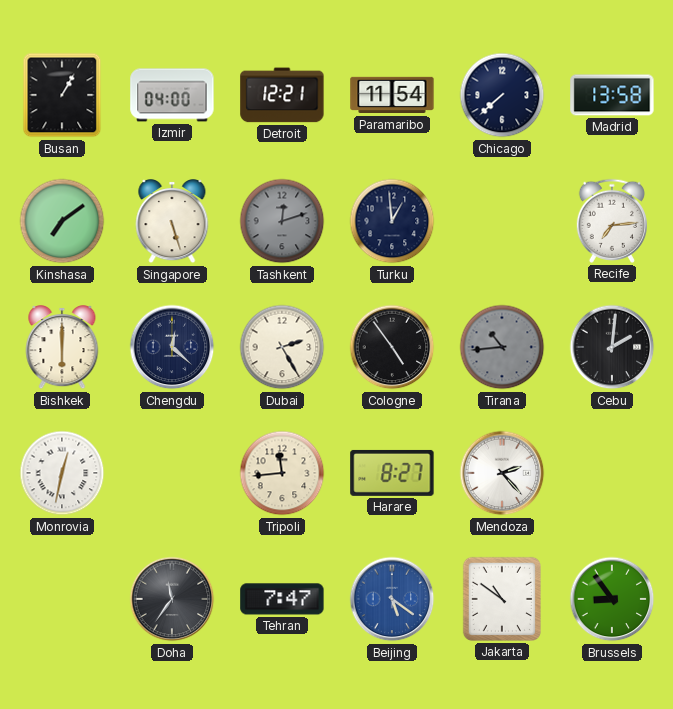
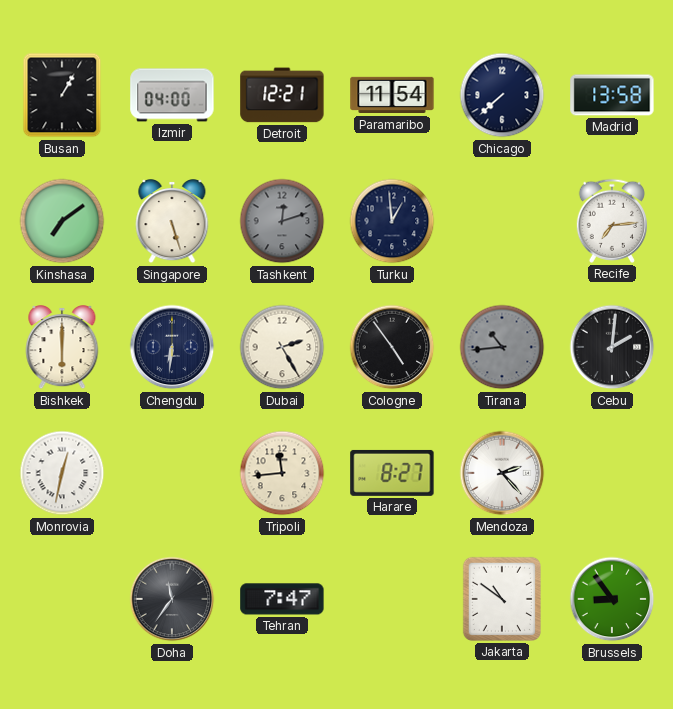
Chengdu: 12:22 -> 6:31 (172, 347)
Beijing: 5:21 -> none (392, 599)
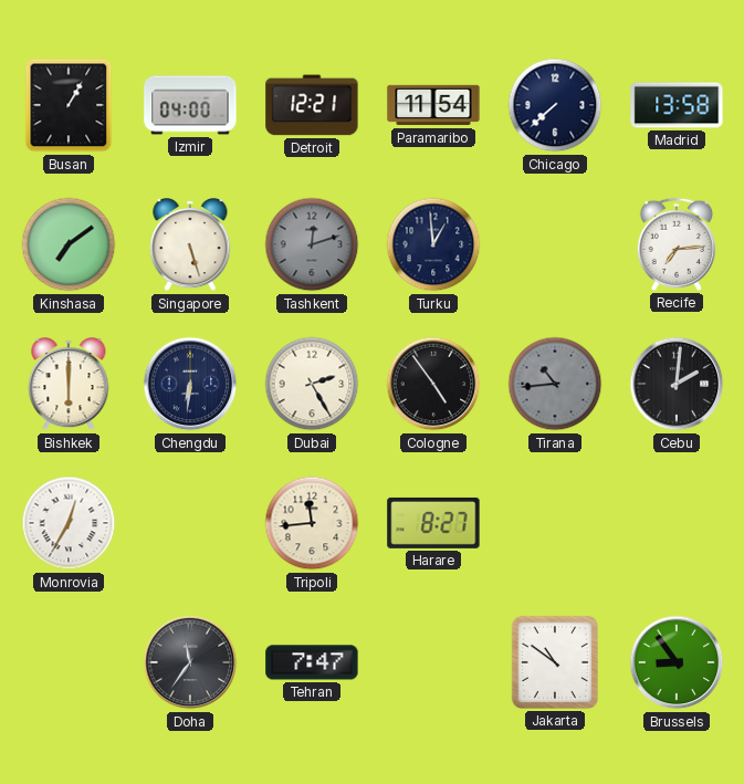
Monrovia: 12:32 -> 12:35 (69, 523)
Mendoza: 2:23 -> none (502, 473)
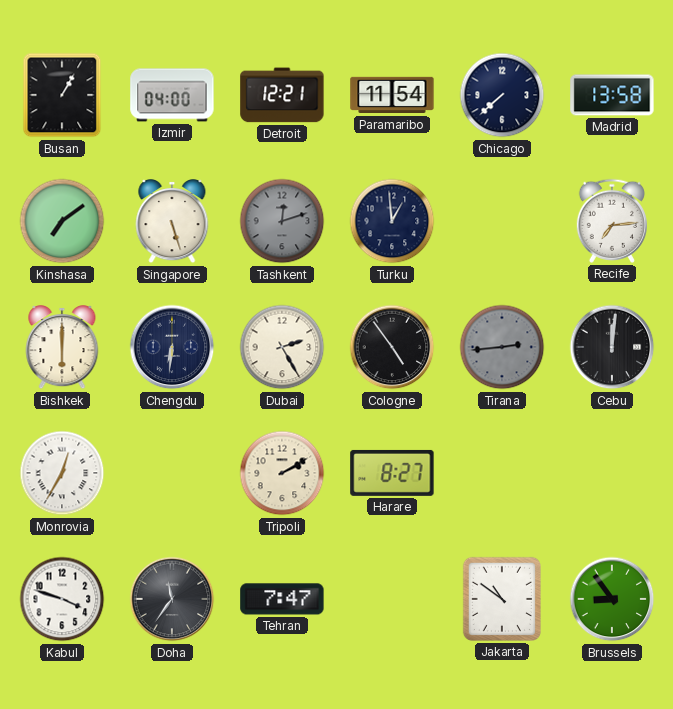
Tirana: 10:44 -> 2:44 (502, 347)
Cebu: 2:01 -> 12:01 (612, 347)
Tripoli: 11:44 -> 2:10 (282, 473)
Kabul: none -> 3:48 (62, 599)
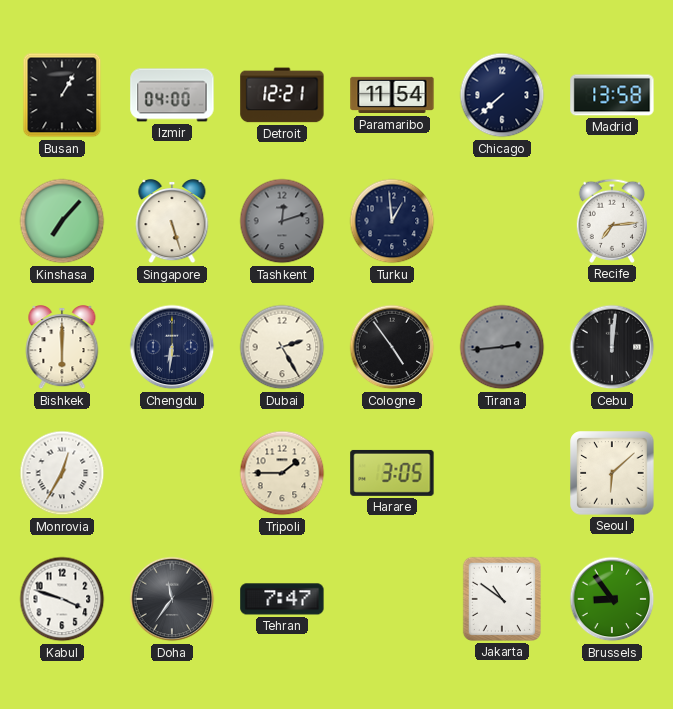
Kinshasa: 7:09 -> 7:07 (62, 221)
Tripoli: 2:10 -> 1:45 (282, 473)
Harare: 8:27 -> 3:05 (392, 473)
Seoul: none -> 6:08 (612, 473)
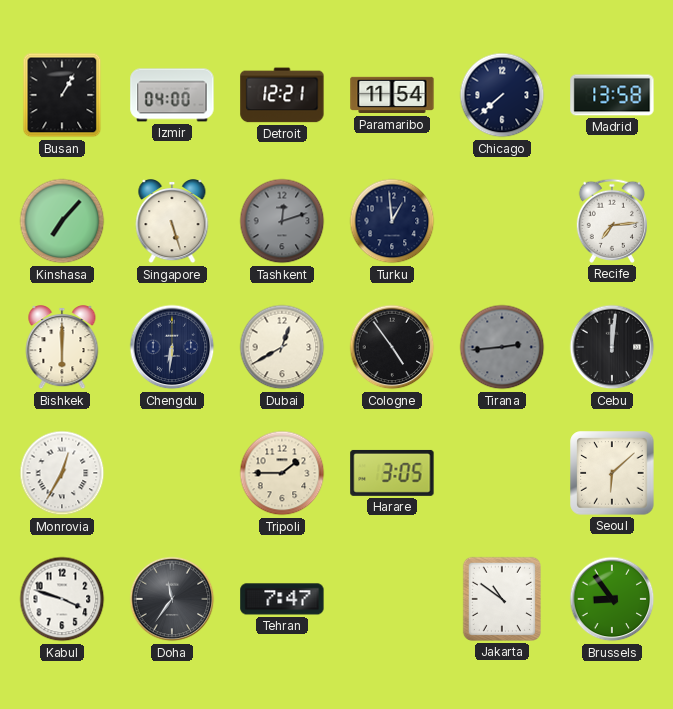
Dubai: 2:25 -> 12:40 (282, 347)
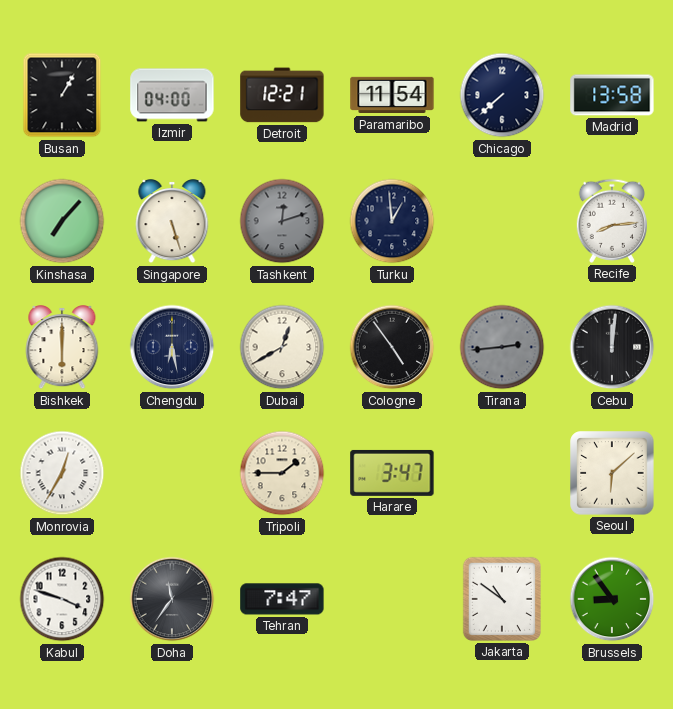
Recife: 7:14 -> 8:14 (612, 221)
Chengdu: 6:31 -> 6:28 (172, 347)
Harare: 3:05 -> 3:47 (392, 473)
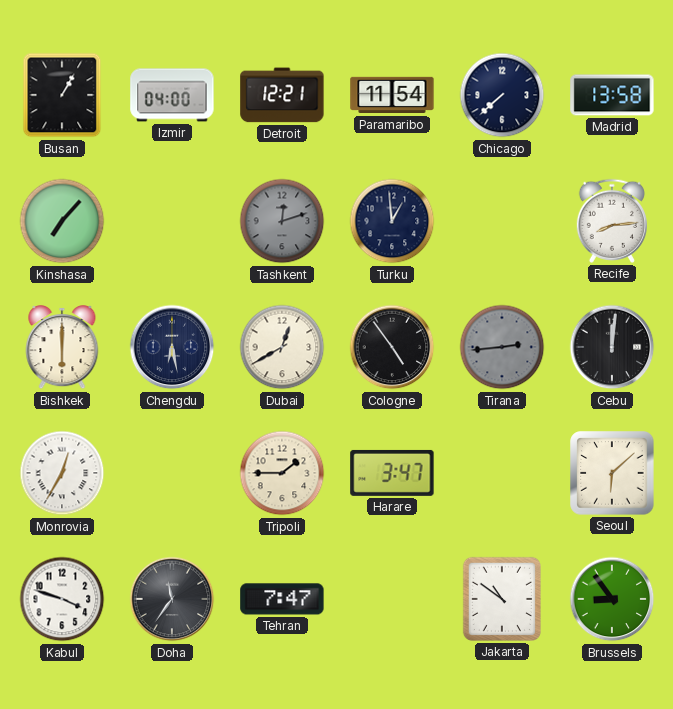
Singapore: 5:27 -> none (172, 222)
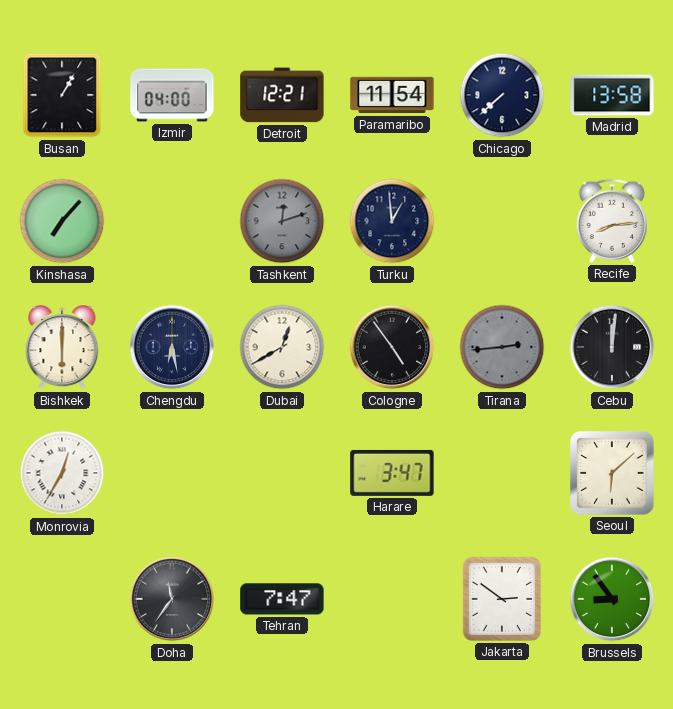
Tripoli: 1:45 -> none (282, 473)
Kabul: 3:48 -> none (62, 599)
Jakarta: 10:51 -> 2:51 (502, 599)
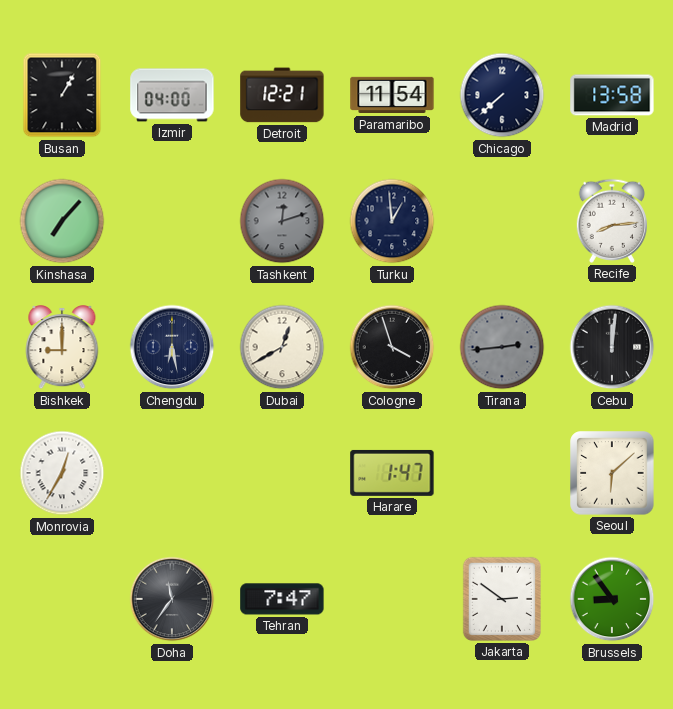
Bishkek: 6:00 -> 9:00 (62, 348)
Cologne: 4:54 -> 3:57 (392, 347)
Harare: 3:47 -> 1:47 (392, 473)
